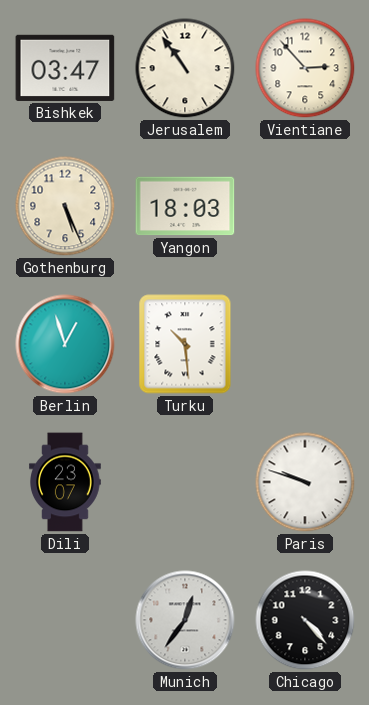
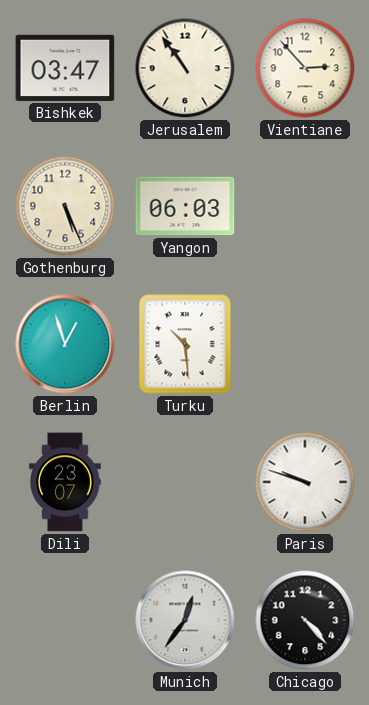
Yangon: 18:03 -> 06:03 (185, 206)
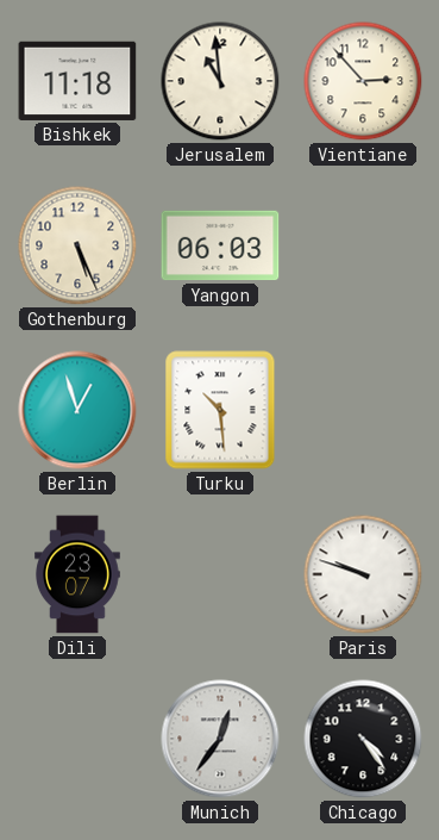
Bishkek: 03:47 -> 11:18 (77, 81)
Jerusalem: 10:54 -> 10:59 (220, 81)
Chicago: 4:23 -> 4:24 (363, 739)
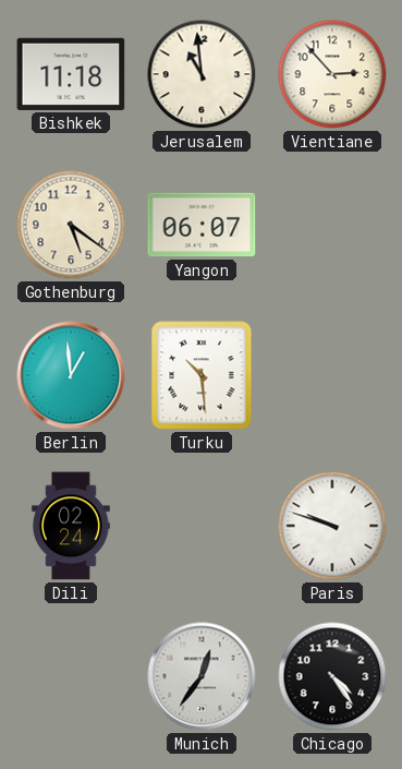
Gothenburg: 5:26 -> 5:21 (71, 225)
Yangon: 06:03 -> 06:07 (202, 225)
Berlin: 12:57 -> 12:59 (71, 375)
Dili: 23:07 -> 02:24 (71, 526)
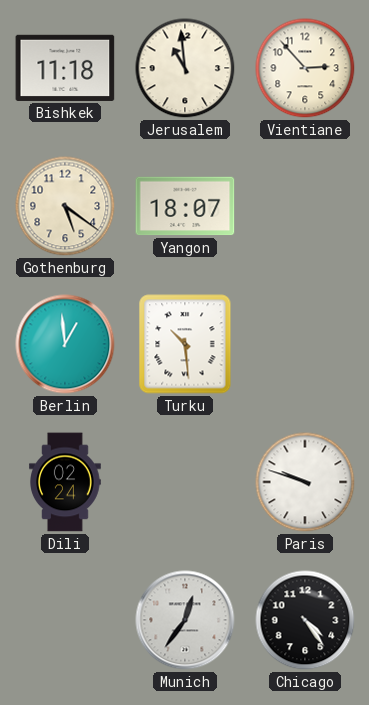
Yangon: 06:07 -> 18:07 (185, 206)
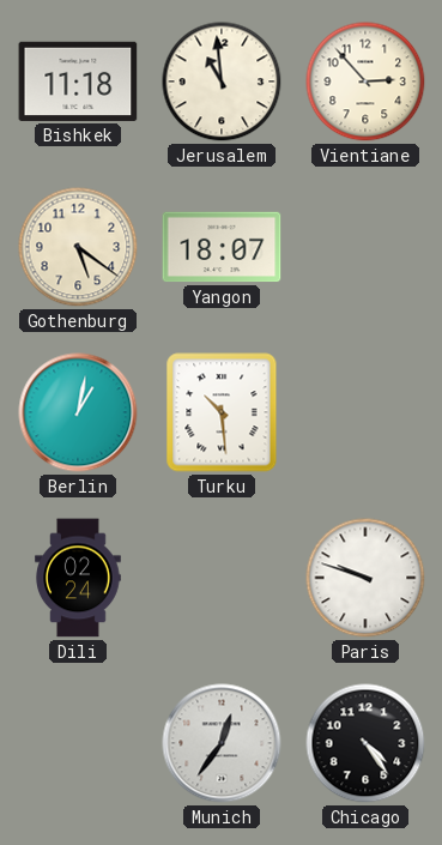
Berlin: 12:59 -> 1:02 (78, 412)
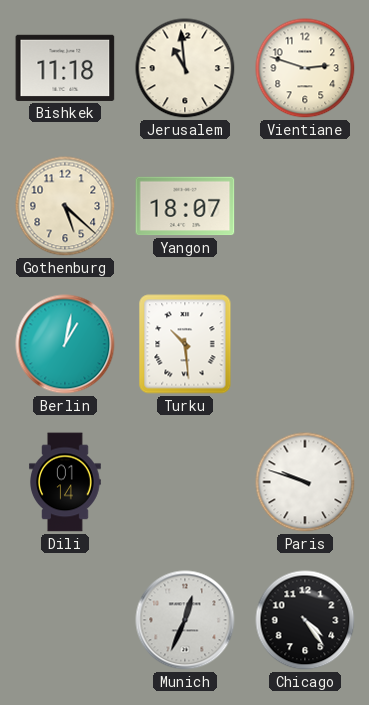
Vientiane: 2:53 -> 2:48 (305, 68)
Gothenburg: 5:21 -> 5:22 (65, 206)
Dili: 02:24 -> 01:14 (65, 482)
Munich: 12:36 -> 12:34 (185, 620)
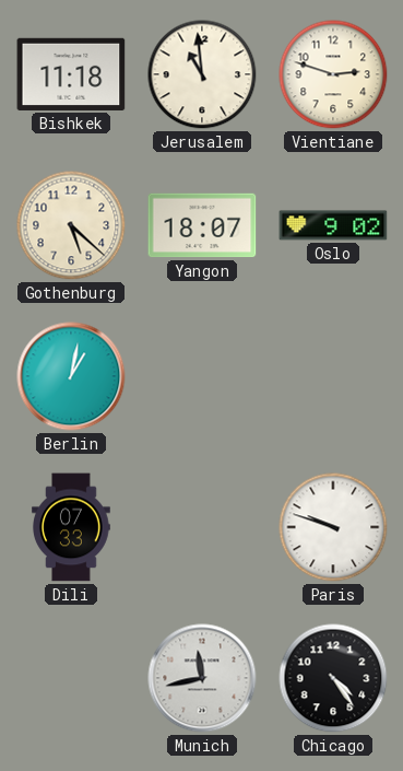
Oslo: none -> 9:02 (333, 225)
Turku: 10:29 -> none (185, 344)
Dili: 01:14 -> 07:33 (71, 527)
Munich: 12:34 -> 11:43 (202, 678)
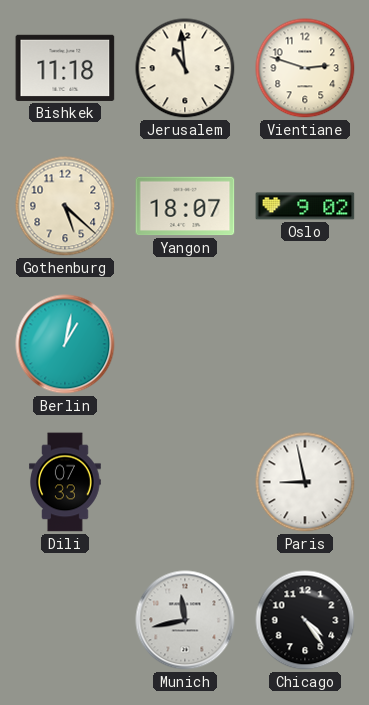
Paris: 9:48 -> 8:58 (305, 482)
